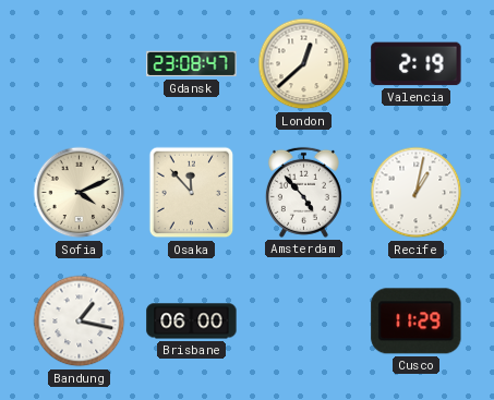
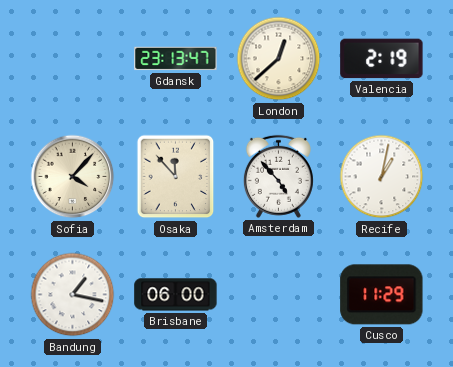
Gdansk: 23:08 -> 23:13 (176, 59)
Sofia: 4:11 -> 4:07 (73, 177)
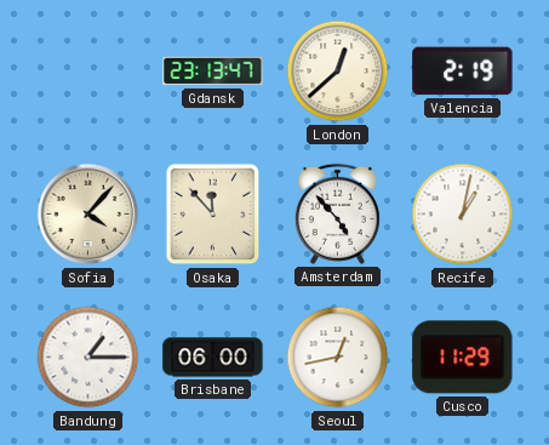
Bandung: 1:17 -> 1:15 (88, 358)
Seoul: none -> 12:43 (338, 358)
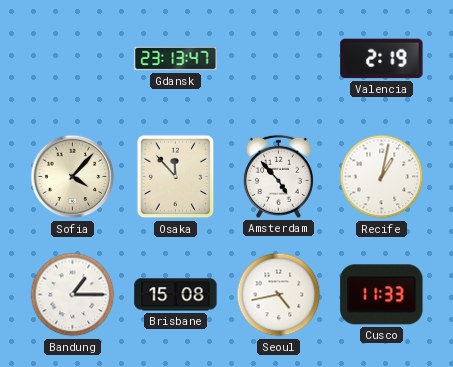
London: 12:38 -> none (338, 72)
Brisbane: 06:00 -> 15:08 (176, 295)
Seoul: 12:43 -> 4:43 (279, 295)
Cusco: 11:29 -> 11:33 (382, 295)
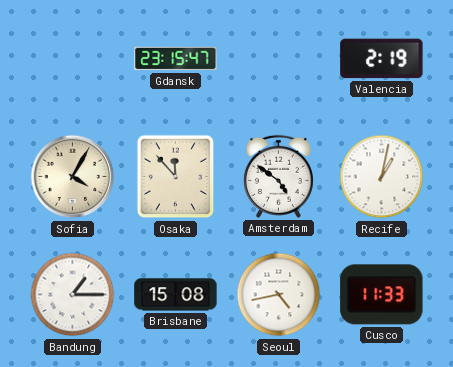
Gdansk: 23:13 -> 23:15 (176, 59)
Sofia: 4:07 -> 4:05 (73, 177)
Amsterdam: 4:53 -> 4:51 (278, 176)
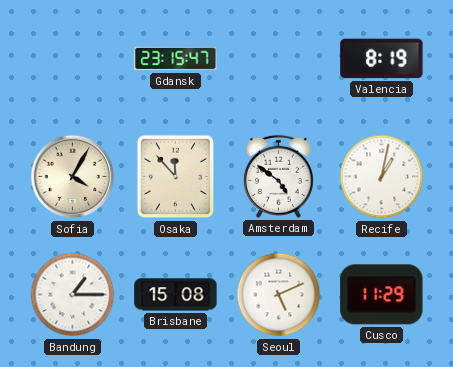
Valencia: 2:19 -> 8:19 (382, 59)
Seoul: 4:43 -> 5:11 (279, 295)
Cusco: 11:33 -> 11:29 (382, 295)
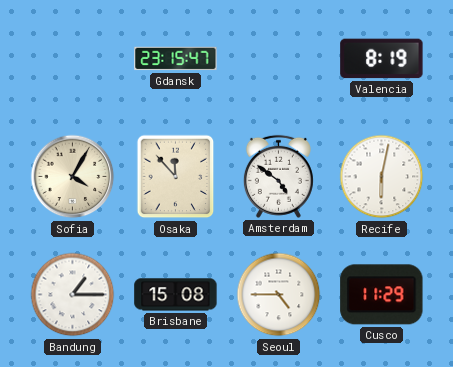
Recife: 1:02 -> 6:02 (382, 177)
Seoul: 5:11 -> 4:45 (279, 295)
